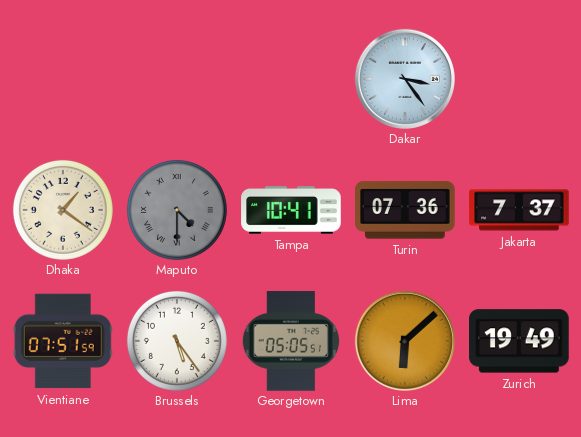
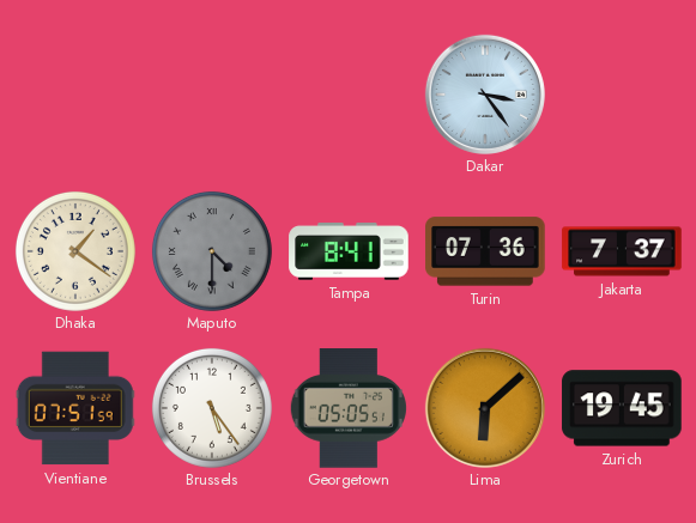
Tampa: 10:41 -> 8:41 (349, 251)
Zurich: 19:49 -> 19:45 (622, 408)
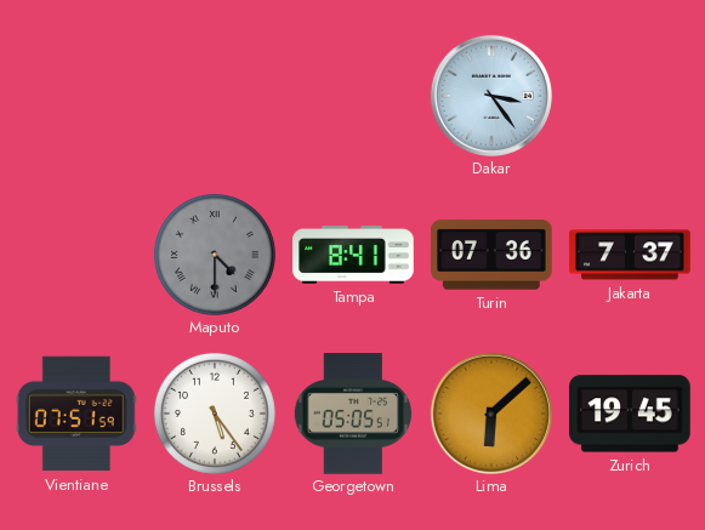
Dhaka: 1:21 -> none (75, 251)
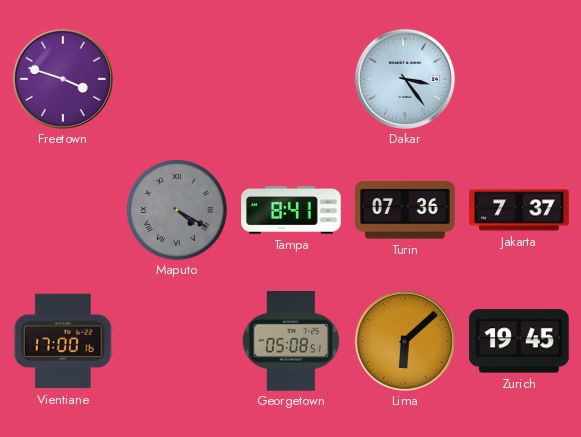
Freetown: none -> 3:48 (63, 79)
Maputo: 4:30 -> 4:20 (177, 210)
Vientiane: 07:51 -> 17:00 (63, 341)
Brussels: 5:24 -> none (215, 414)
Georgetown: 05:05 -> 05:08 (291, 341)
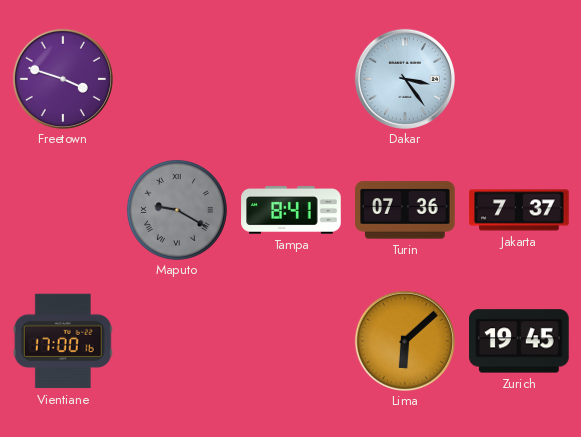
Maputo: 4:20 -> 9:20 (177, 210)
Georgetown: 05:08 -> none (291, 341)
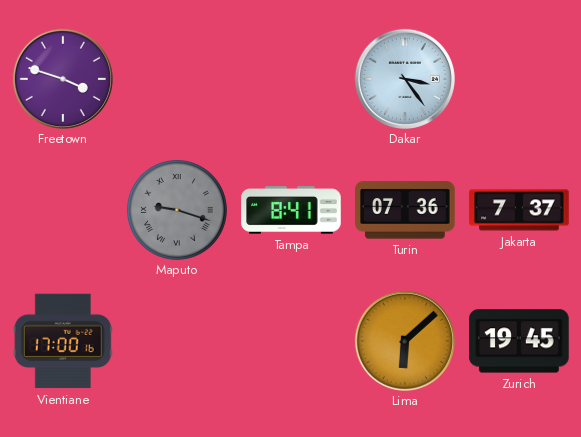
Maputo: 9:20 -> 9:18 (177, 210)
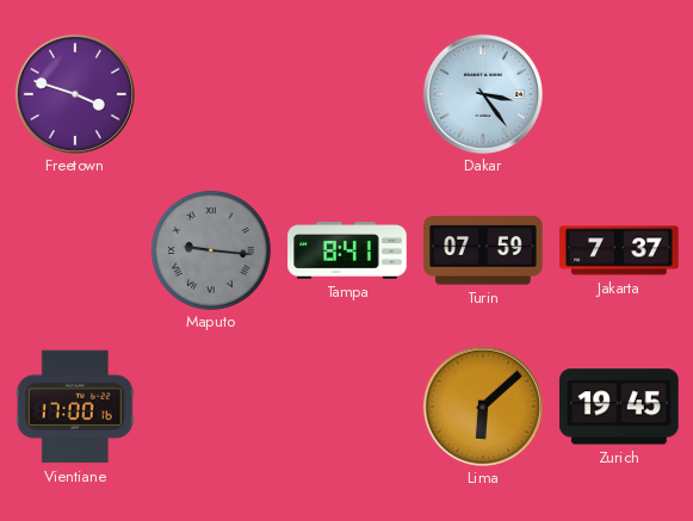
Maputo: 9:18 -> 9:16 (211, 250)
Turin: 07:36 -> 07:59 (483, 250)
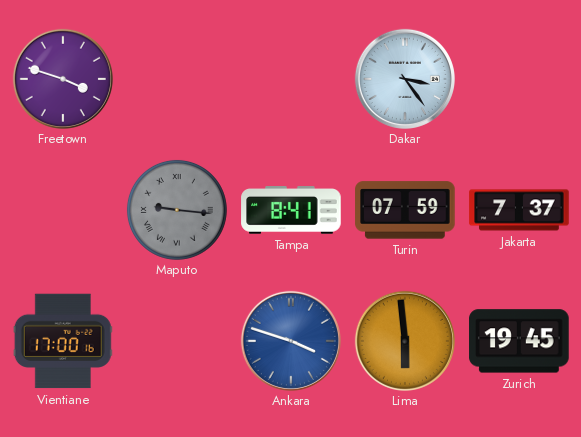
Ankara: none -> 3:48 (291, 341)
Lima: 6:08 -> 5:59 (405, 341)
